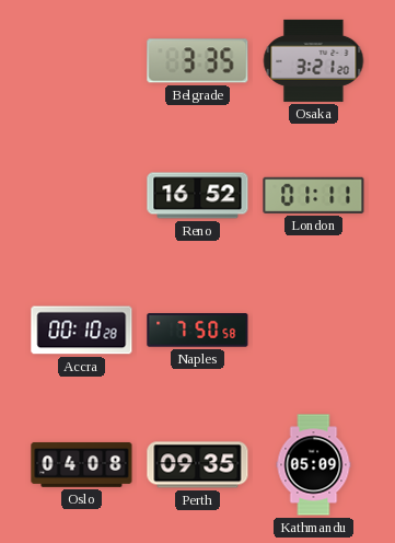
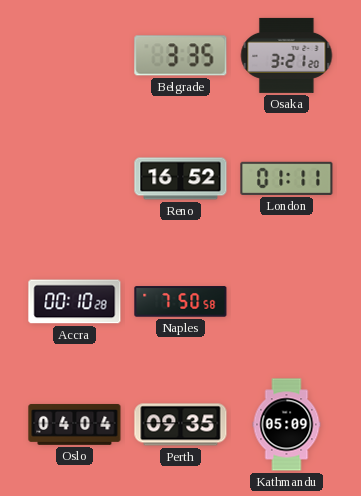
Oslo: 04:08 -> 04:04 (75, 424)
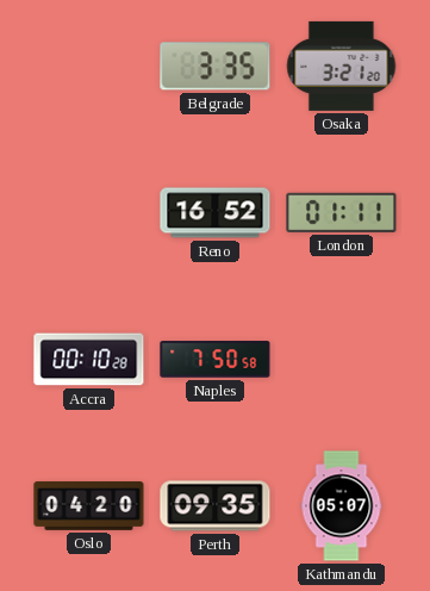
Oslo: 04:04 -> 04:20 (89, 505)
Kathmandu: 05:09 -> 05:07 (342, 506)
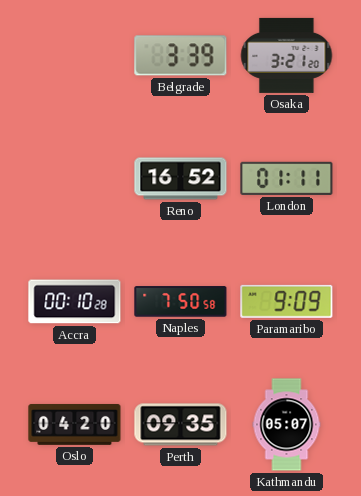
Belgrade: 3:35 -> 3:39 (181, 56)
Paramaribo: none -> 9:09 (287, 301)
